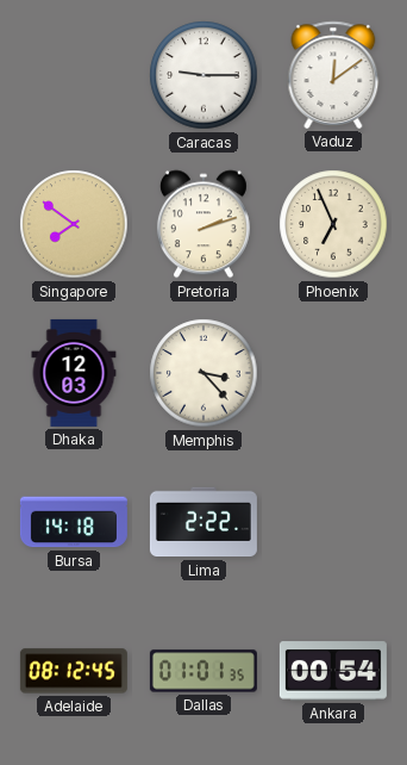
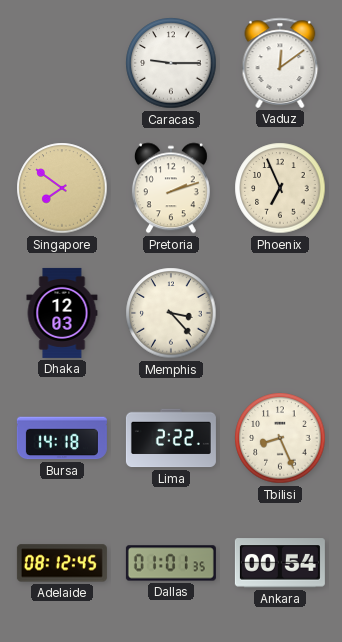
Tbilisi: none -> 8:26 (280, 438)
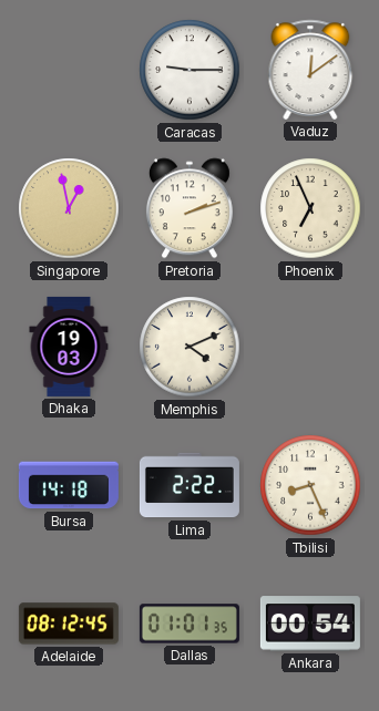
Singapore: 7:51 -> 12:58 (69, 208)
Dhaka: 12:03 -> 19:03 (69, 347)
Memphis: 3:23 -> 4:11 (189, 347)
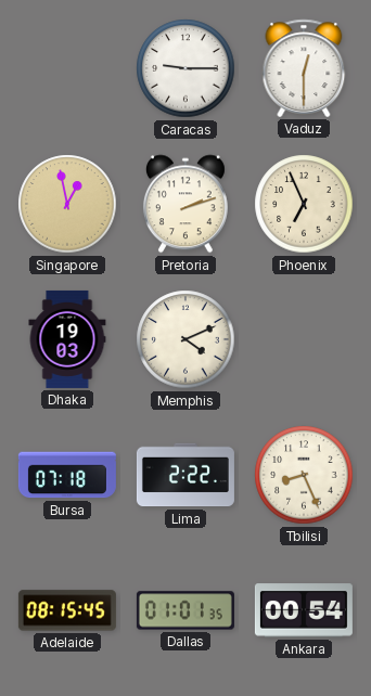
Vaduz: 12:09 -> 12:30 (304, 68)
Bursa: 14:18 -> 07:18 (67, 475)
Adelaide: 08:12 -> 08:15 (67, 610)
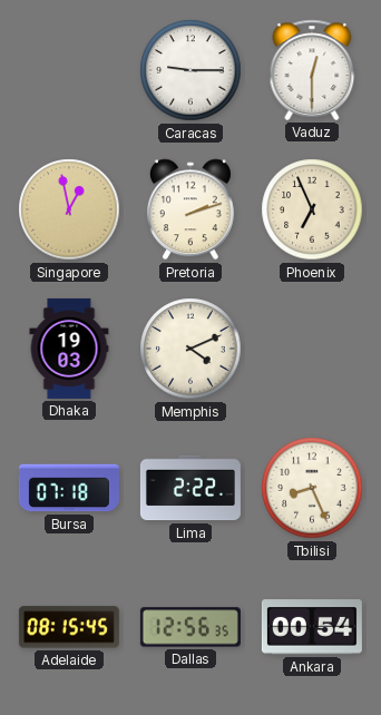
Dallas: 01:01 -> 12:56 (190, 627)
